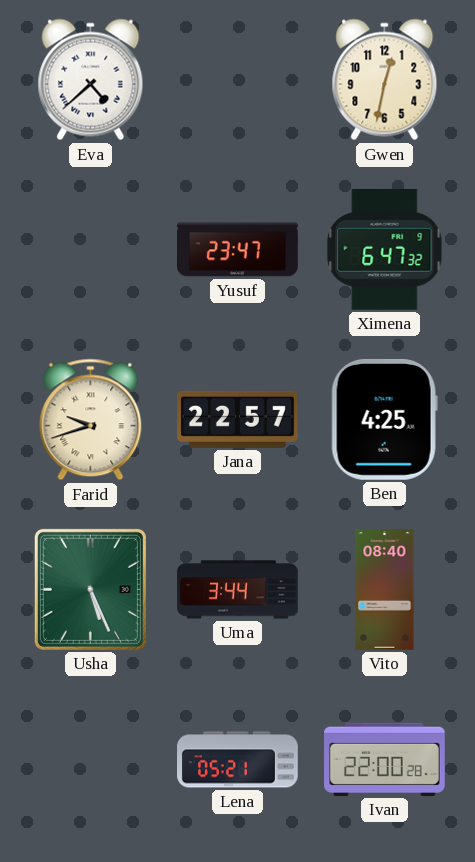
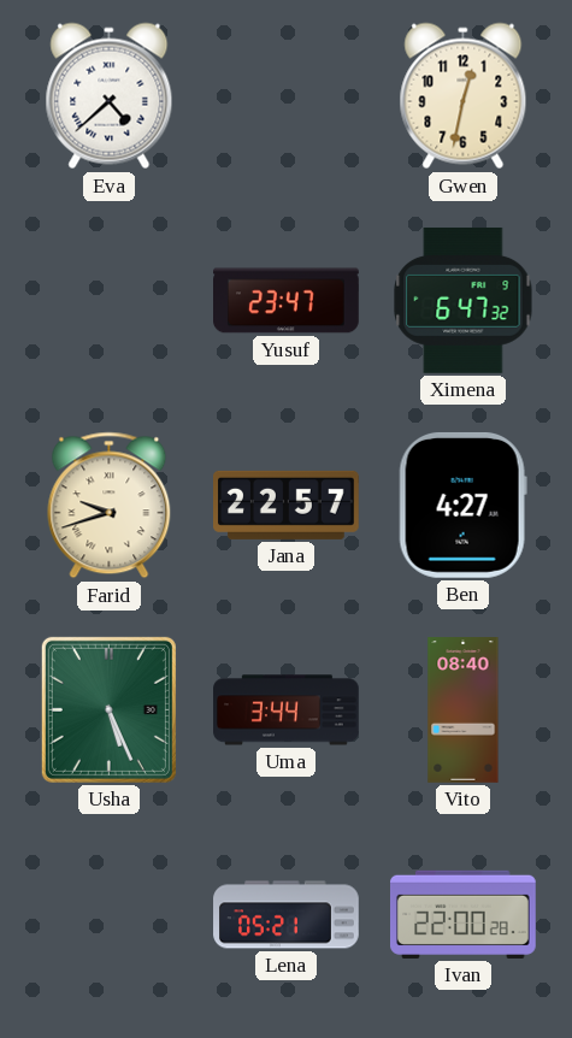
Ben: 4:25 -> 4:27 (462, 505)
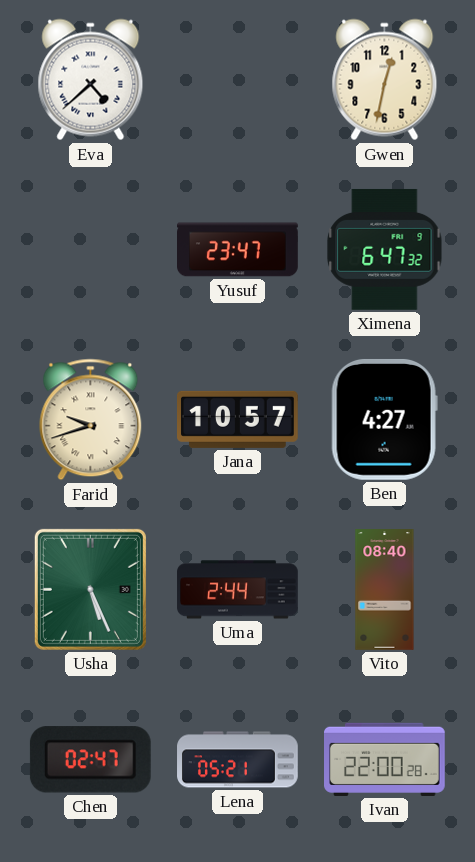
Jana: 22:57 -> 10:57 (238, 419)
Uma: 3:44 -> 2:44 (238, 590)
Chen: none -> 02:47 (90, 760)
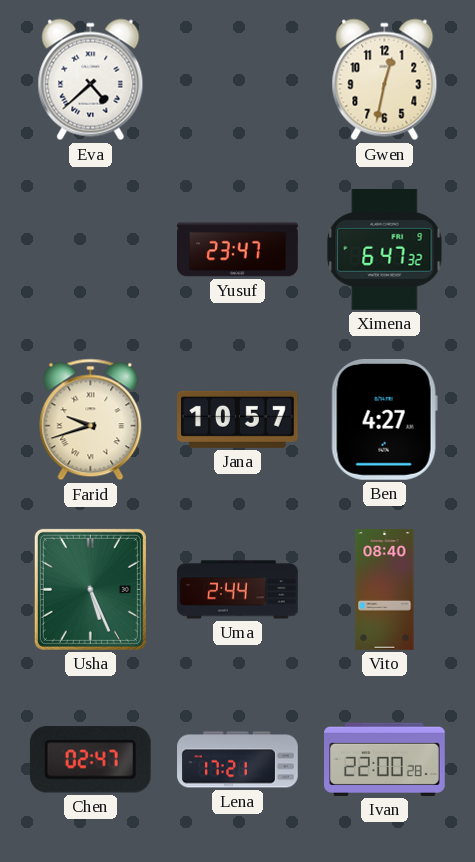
Lena: 05:21 -> 17:21 (238, 760)
